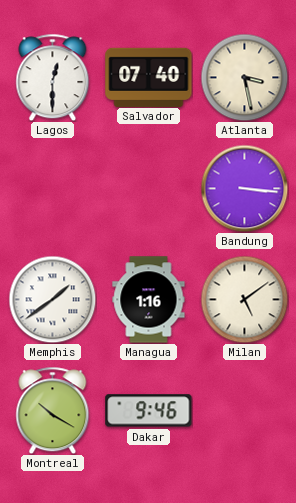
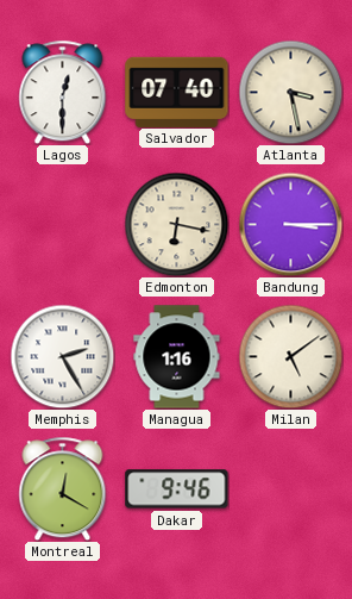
Edmonton: none -> 6:17 (176, 224)
Bandung: 3:16 -> 3:15 (290, 224)
Memphis: 1:39 -> 2:25 (62, 356)
Montreal: 10:20 -> 12:20 (63, 488)
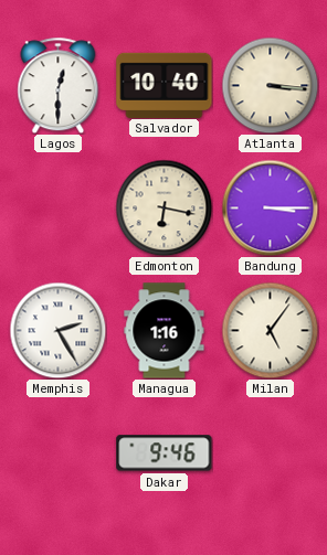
Salvador: 07:40 -> 10:40 (165, 85)
Atlanta: 3:28 -> 3:16 (270, 85)
Milan: 5:09 -> 5:06 (270, 330)
Montreal: 12:20 -> none (63, 488)
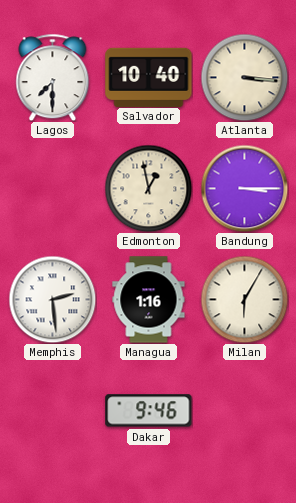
Lagos: 12:30 -> 7:30 (53, 77)
Edmonton: 6:17 -> 12:58 (148, 188)
Memphis: 2:25 -> 2:29 (52, 299)
Milan: 5:06 -> 6:05 (244, 299)
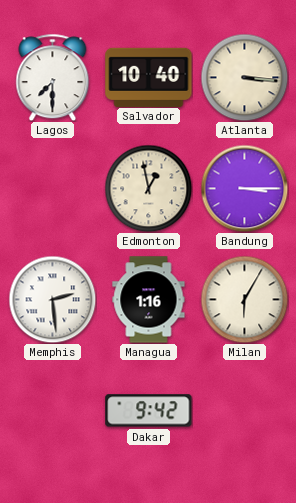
Dakar: 9:46 -> 9:42 (149, 411)
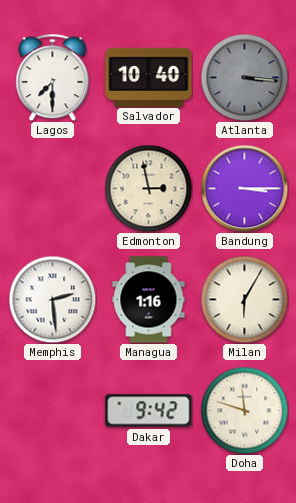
Atlanta dial: cream -> grey (244, 77)
Edmonton: 12:58 -> 2:58 (148, 188)
Doha: none -> 11:48 (244, 410)
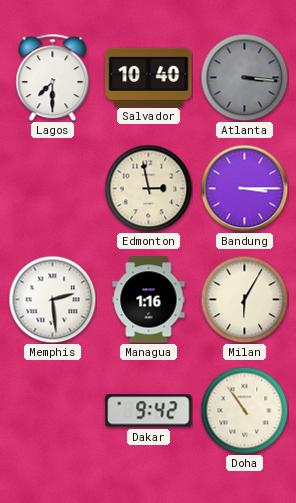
Doha: 11:48 -> 10:54 (244, 410)
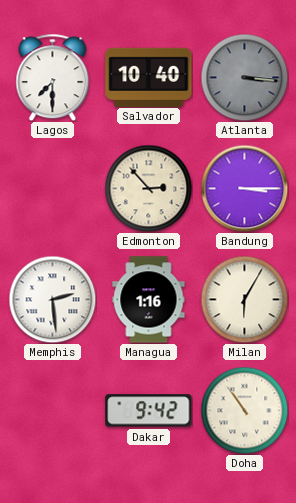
Edmonton: 2:58 -> 2:53 (148, 188)
